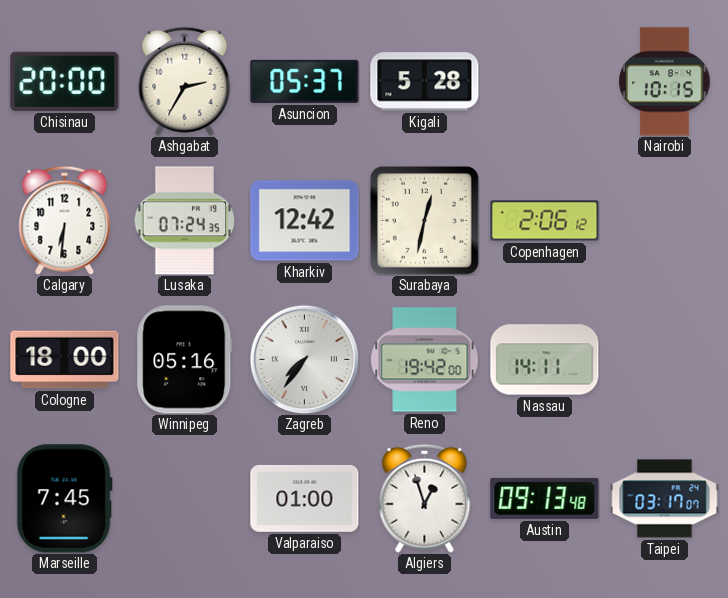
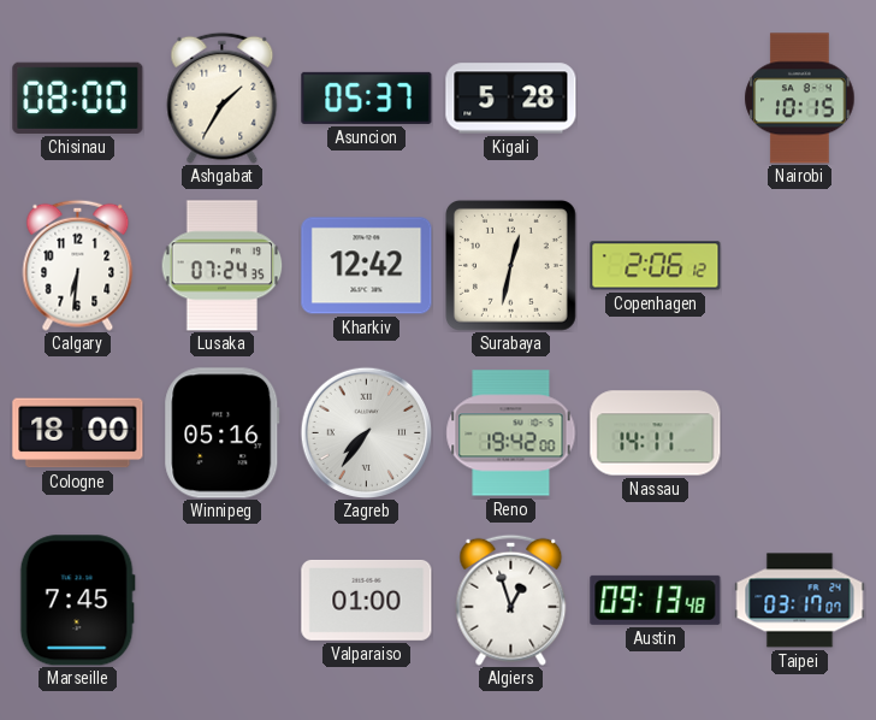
Chisinau: 20:00 -> 08:00 (78, 98)
Ashgabat: 2:35 -> 1:35 (223, 98)
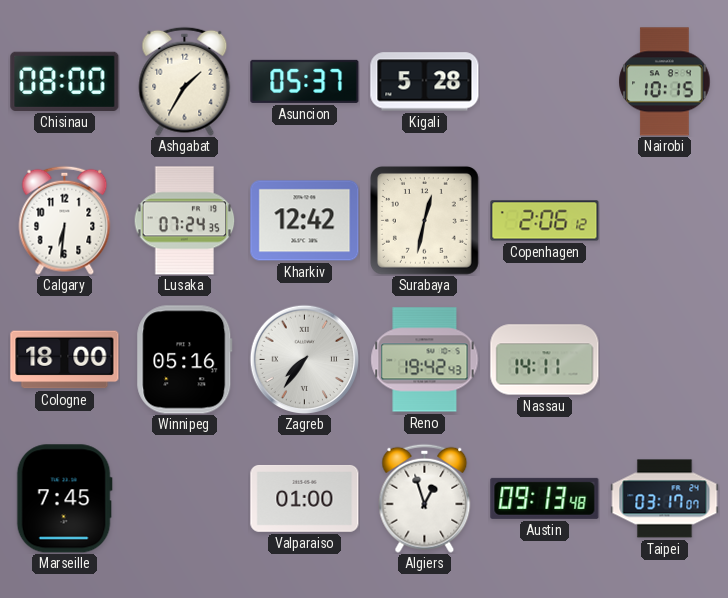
Reno: 19:42:00 -> 19:42:43 (425, 360)
